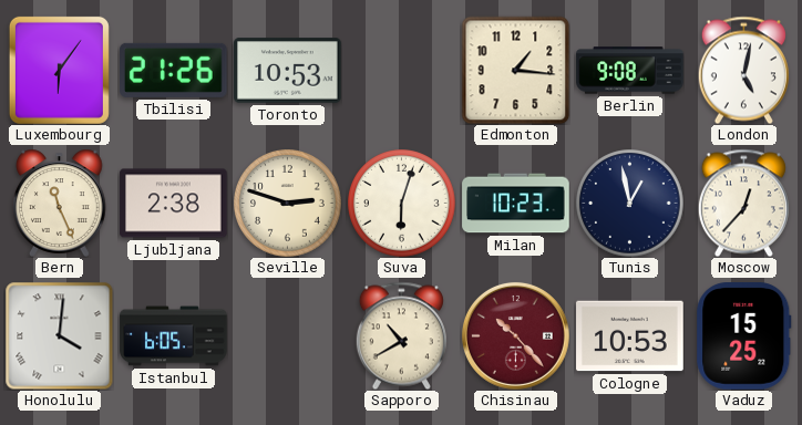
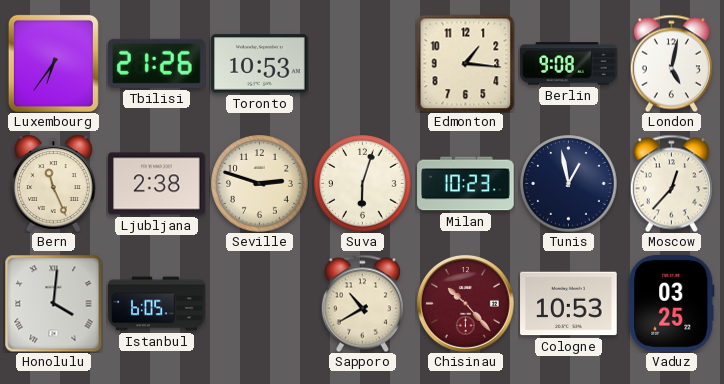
Luxembourg: 6:06 -> 6:36 (53, 63)
Vaduz: 15:25 -> 03:25 (672, 304)
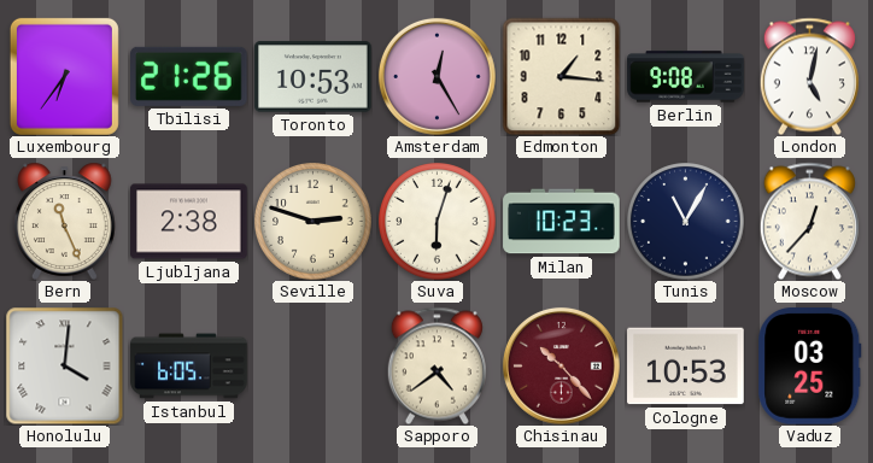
Amsterdam: none -> 12:25 (436, 76)
Tunis: 12:58 -> 11:05 (686, 222)
Sapporo: 10:40 -> 4:39 (436, 365)
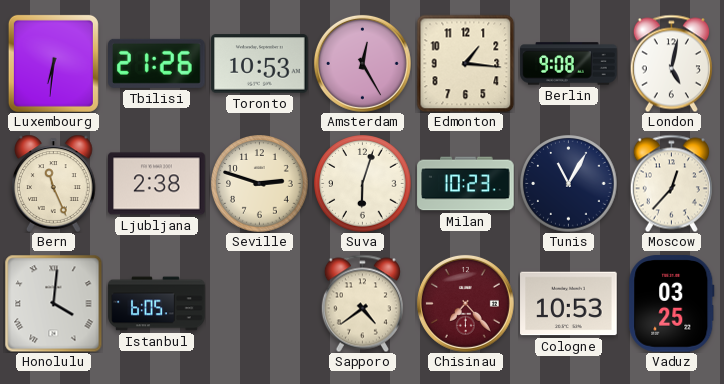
Luxembourg: 6:36 -> 6:31 (53, 63)
Chisinau: 10:23 -> 7:23 (465, 303)
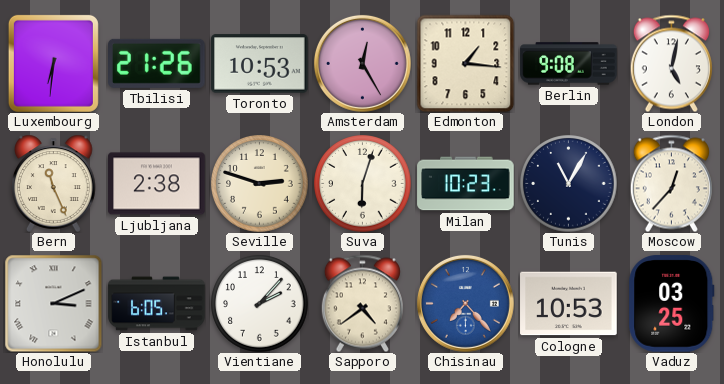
Honolulu: 4:01 -> 3:11 (53, 303)
Vientiane: none -> 2:07 (260, 304)
Chisinau dial: burgundy -> blue (465, 303)
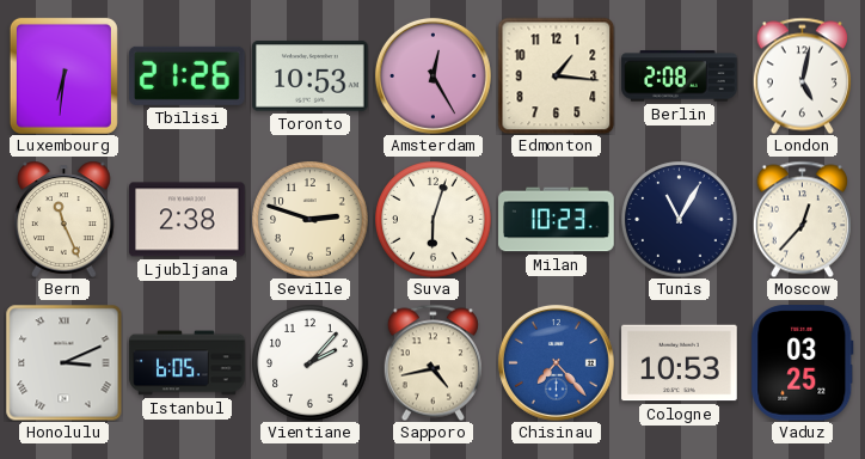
Berlin: 9:08 -> 2:08 (680, 76)
Sapporo: 4:39 -> 4:43 (432, 362)
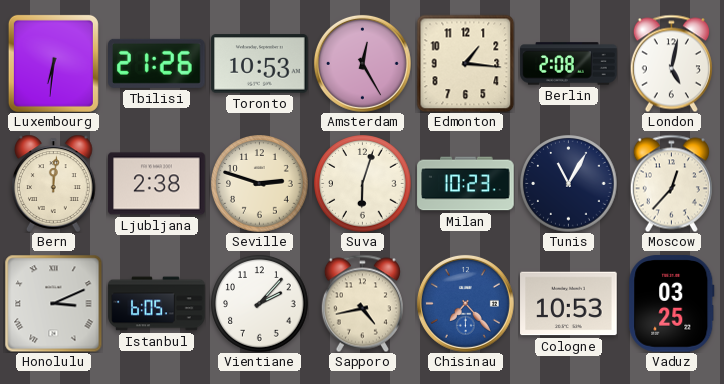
Bern: 11:26 -> 12:01 (54, 183)
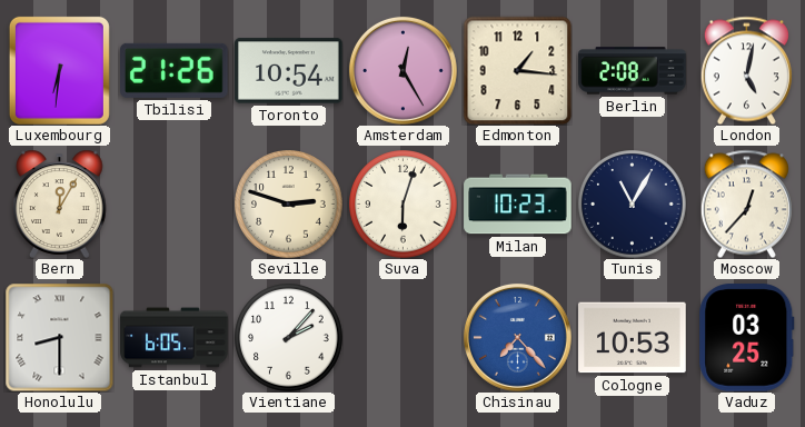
Toronto: 10:53 -> 10:54 (289, 71)
Bern: 12:01 -> 12:05 (60, 203)
Ljubljana: 2:38 -> none (157, 184)
Honolulu: 3:11 -> 8:30 (59, 337)
Sapporo: 4:43 -> none (362, 303)
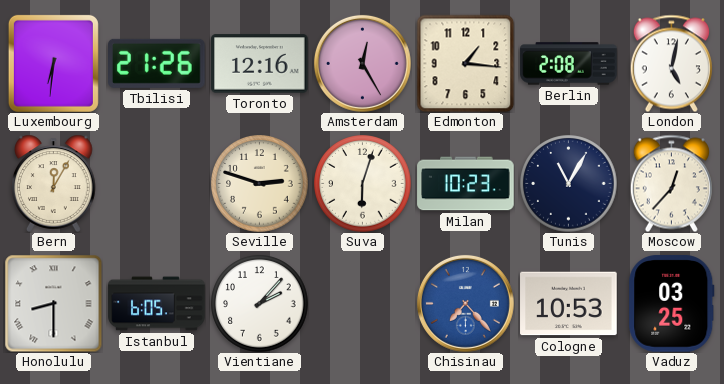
Toronto: 10:54 -> 12:16 (260, 64)
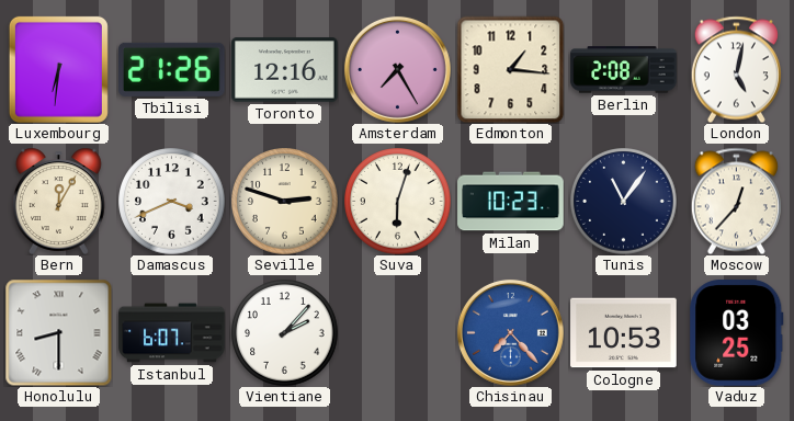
Amsterdam: 12:25 -> 7:25 (397, 69)
Damascus: none -> 3:41 (172, 202)
Tunis: 11:05 -> 11:06 (624, 202)
Istanbul: 6:05 -> 6:07 (172, 333)
